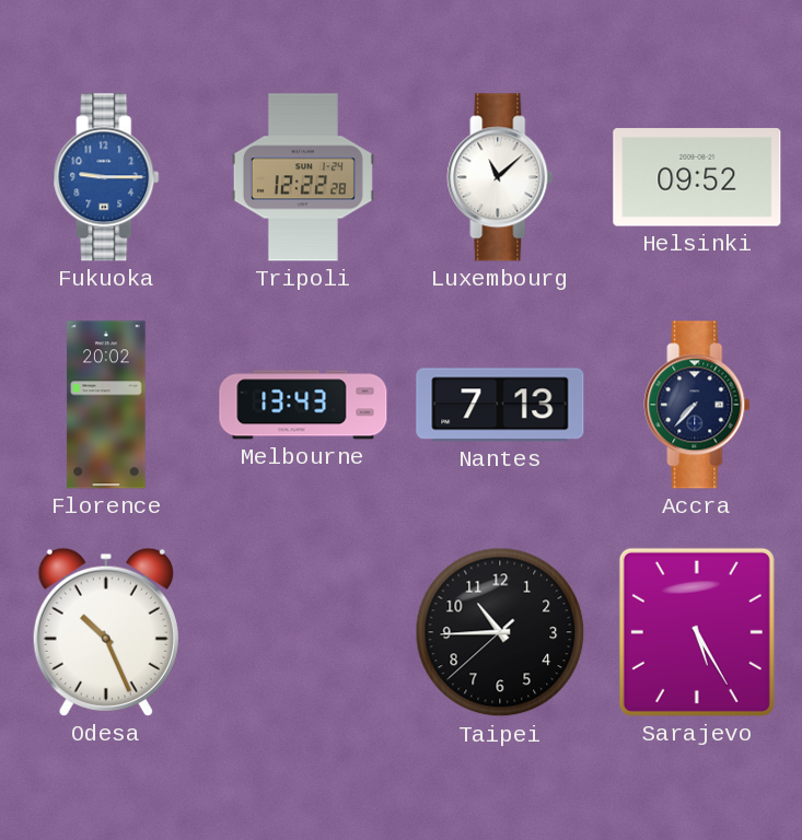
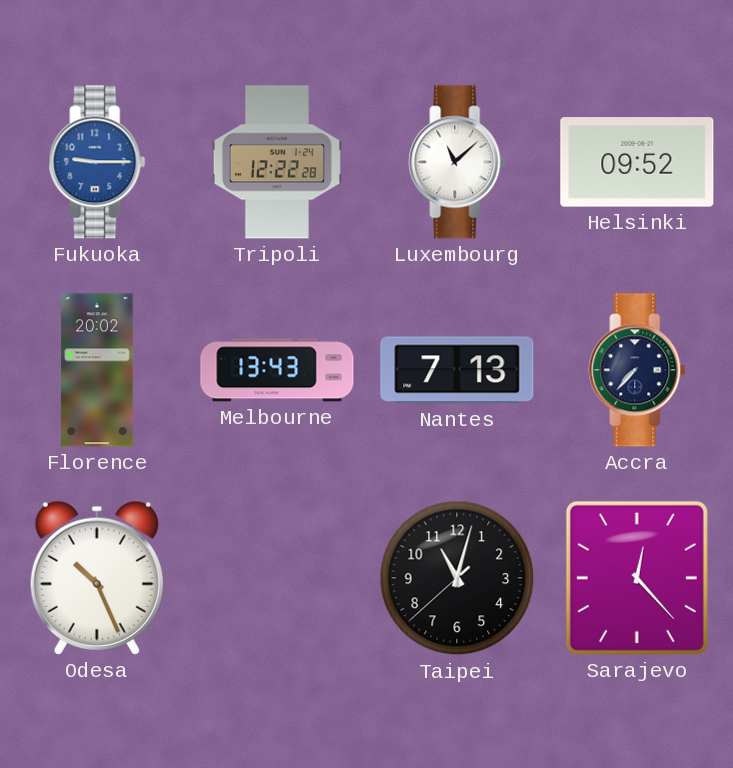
Taipei: 10:44 -> 11:02 (457, 578)
Sarajevo: 5:25 -> 12:23 (637, 578)
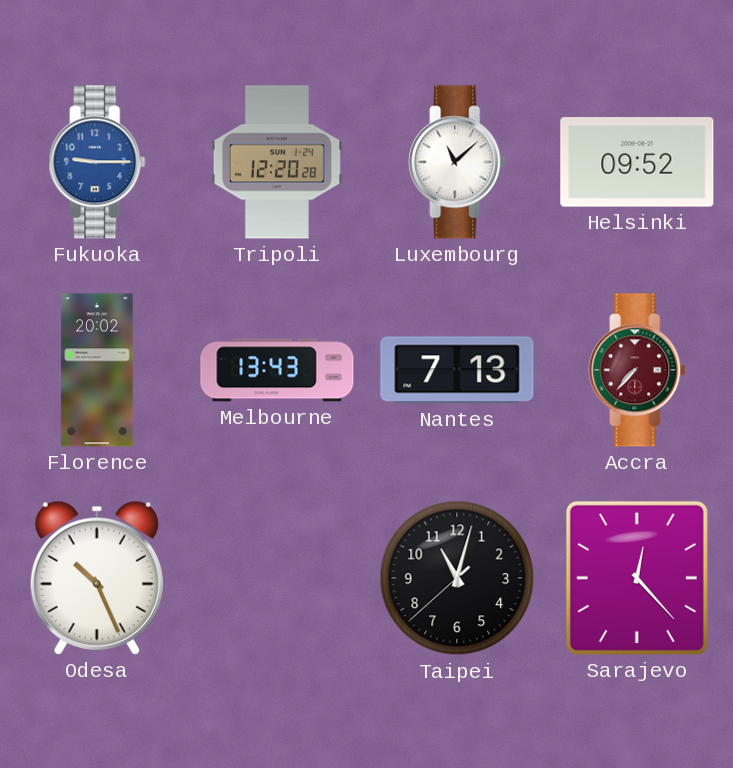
Tripoli: 12:22 -> 12:20 (277, 162)
Accra dial: navy -> burgundy (637, 370)
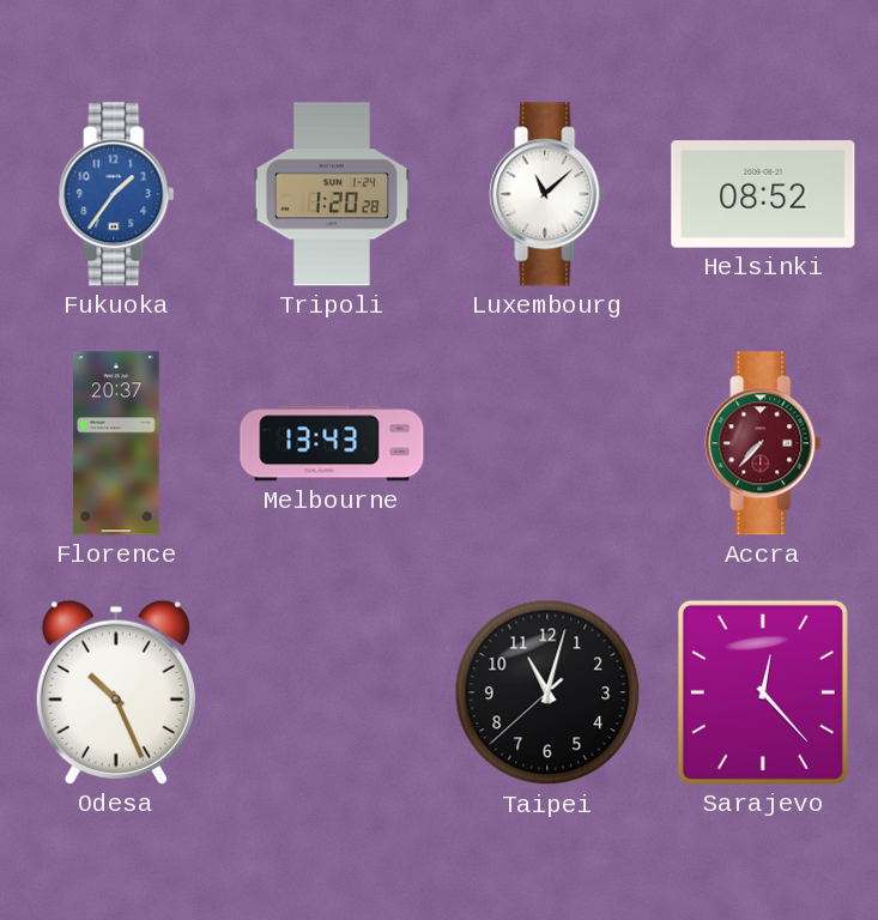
Fukuoka: 9:15 -> 1:36 (116, 194)
Tripoli: 12:20 -> 1:20 (332, 194)
Helsinki: 09:52 -> 08:52 (763, 194)
Florence: 20:02 -> 20:37 (116, 443)
Nantes: 7:13 -> none (457, 370)
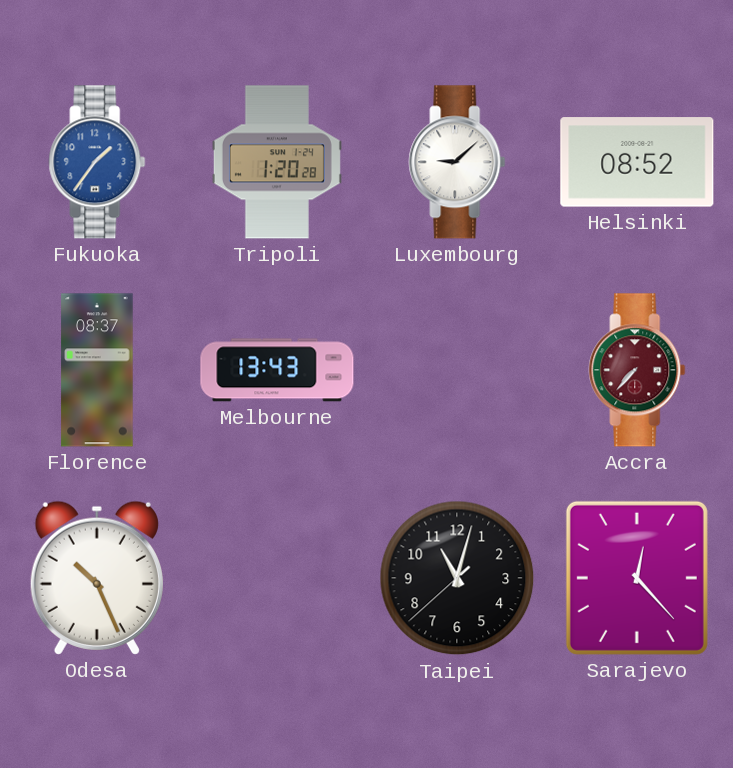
Luxembourg: 11:08 -> 9:08 (457, 162)
Florence: 20:37 -> 08:37 (97, 370)
